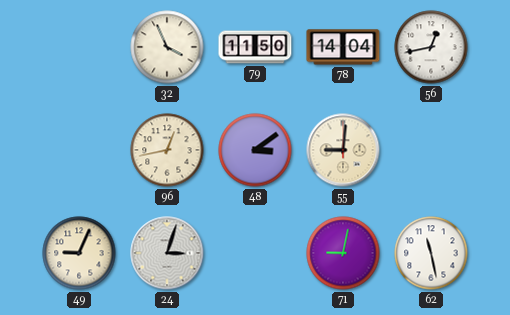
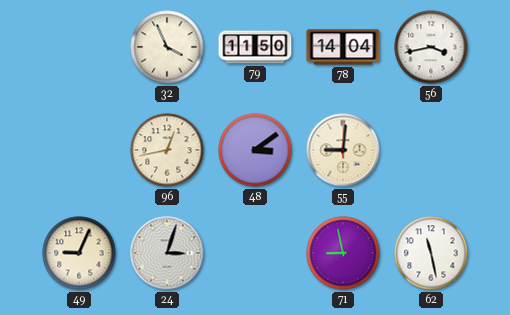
56: 12:43 -> 3:43 (431, 47)
71: 9:02 -> 8:58 (343, 253)
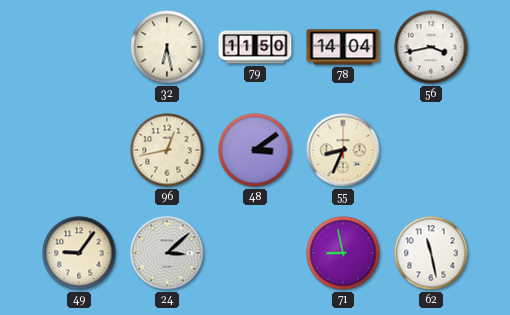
32: 3:56 -> 6:28 (167, 47)
55: 9:01 -> 8:34 (343, 150)
49: 9:04 -> 9:06 (79, 253)
24: 3:03 -> 3:08 (167, 253)
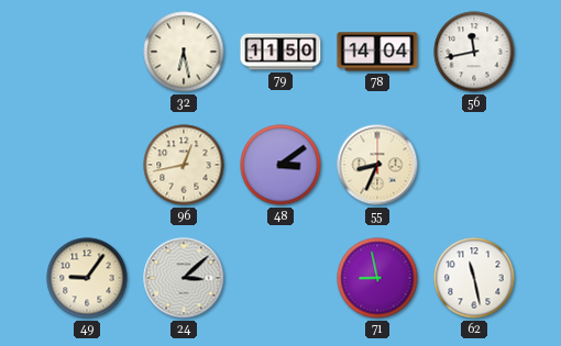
56: 3:43 -> 11:43 (474, 52)
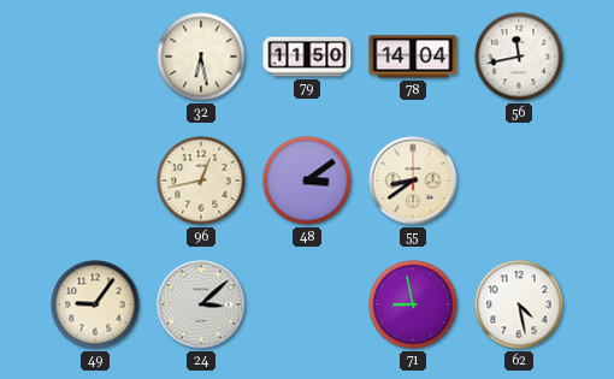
55: 8:34 -> 8:39 (413, 180)
62: 11:28 -> 4:28 (519, 304)
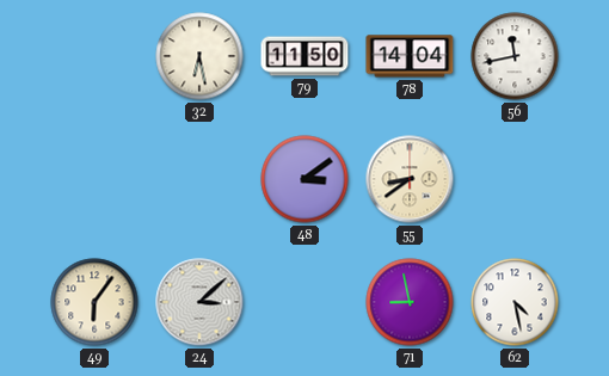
96: 12:43 -> none (201, 180)
49: 9:06 -> 6:06 (94, 302)
